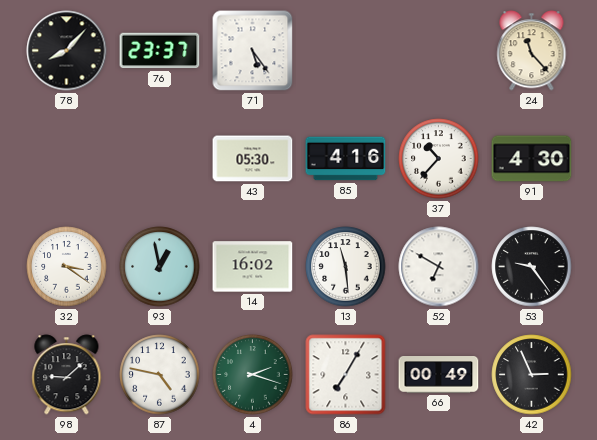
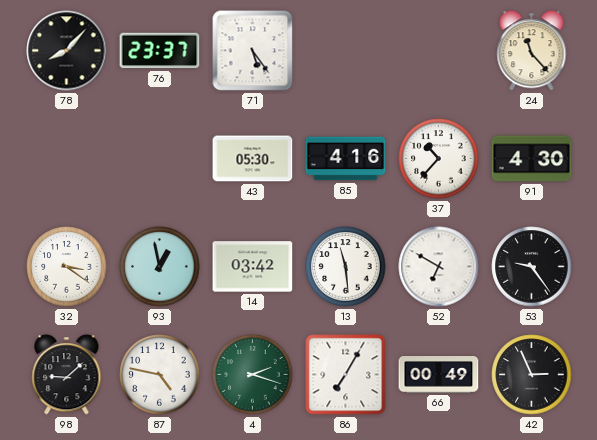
14: 16:02 -> 03:42 (253, 267)
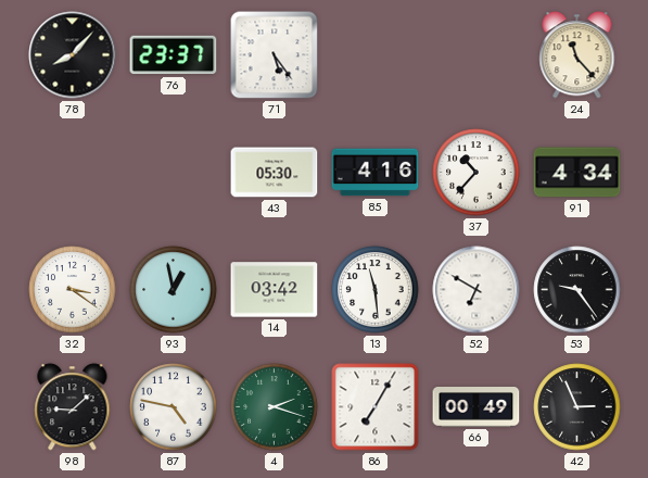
91: 4:30 -> 4:34 (577, 173)
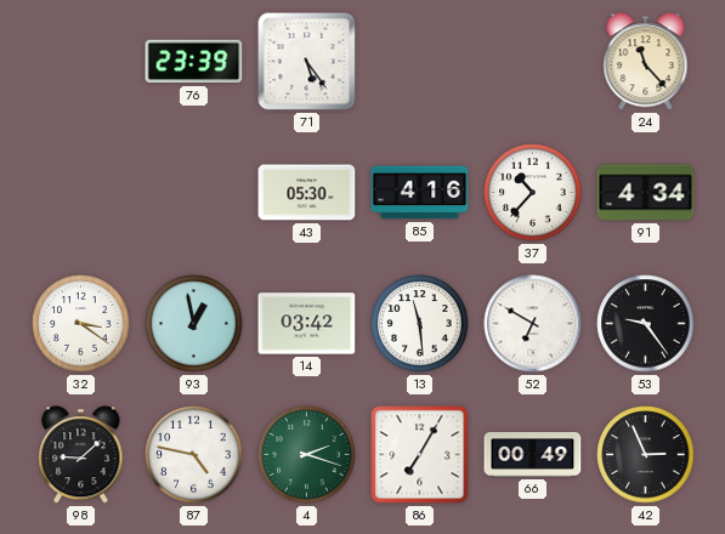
78: 8:07 -> none (73, 55)
76: 23:37 -> 23:39 (194, 62)
